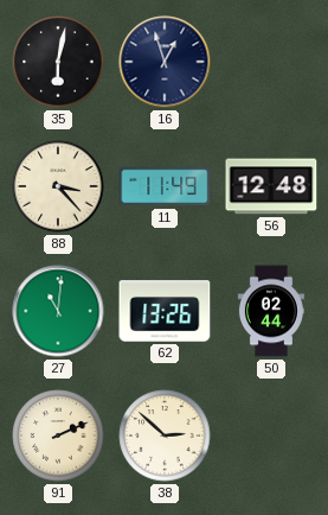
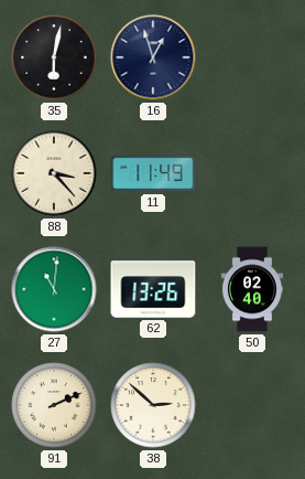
56: 12:48 -> none (271, 186)
50: 02:44 -> 02:40 (252, 289)
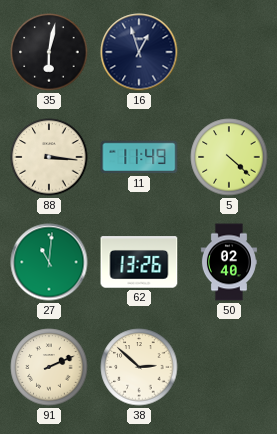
88: 3:23 -> 3:16 (49, 157)
5: none -> 4:22 (229, 157)
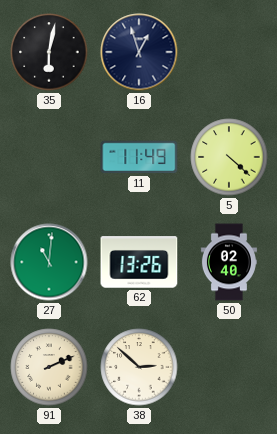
88: 3:16 -> none (49, 157)
